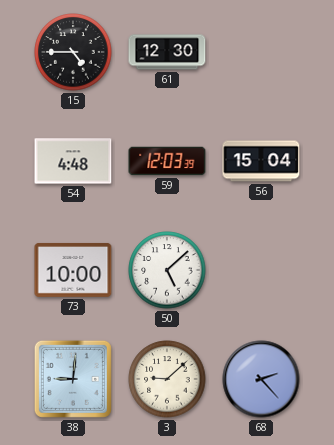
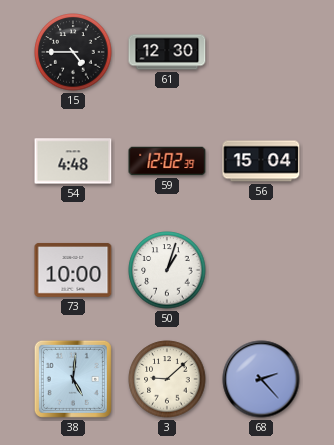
59: 12:03 -> 12:02 (167, 161)
50: 5:08 -> 1:03 (167, 270)
38: 9:01 -> 5:01 (73, 379)
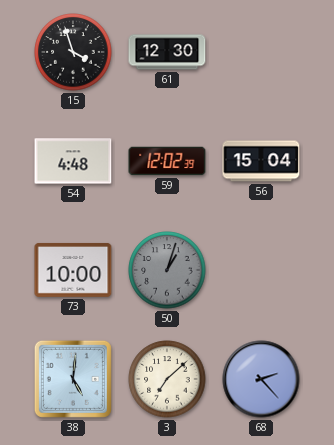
15: 4:45 -> 3:57 (73, 52)
50 dial: white -> grey (167, 270)
3: 9:08 -> 7:08 (167, 379)
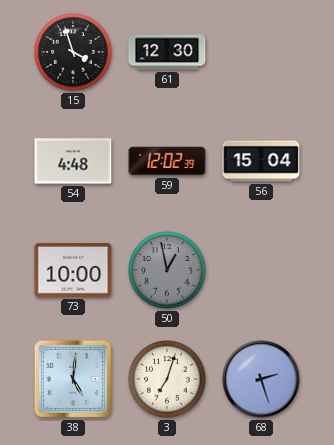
50: 1:03 -> 12:58 (167, 270)
3: 7:08 -> 7:03 (167, 379)
68: 2:23 -> 2:27 (261, 379)
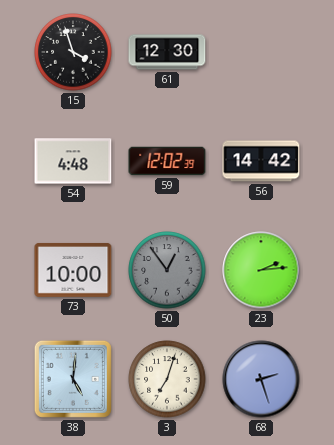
56: 15:04 -> 14:42 (261, 161)
50: 12:58 -> 12:54 (167, 270)
23: none -> 2:14 (261, 270)
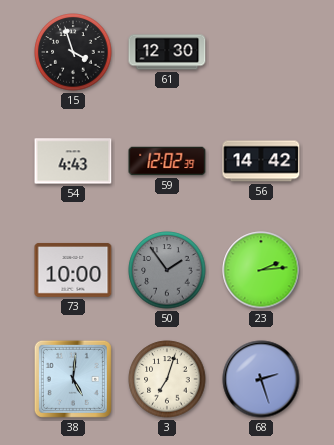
54: 4:48 -> 4:43 (73, 161)
50: 12:54 -> 1:54 (167, 270)
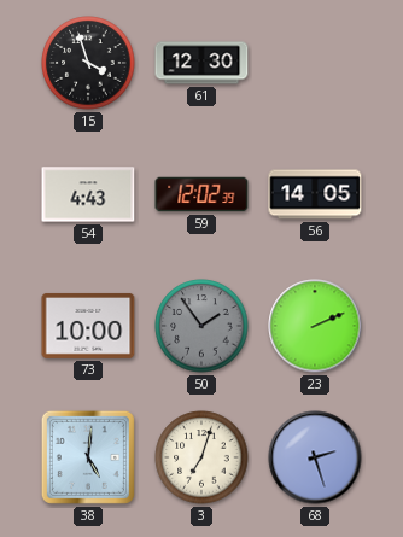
56: 14:42 -> 14:05 (315, 194)
23: 2:14 -> 2:11 (315, 326)
